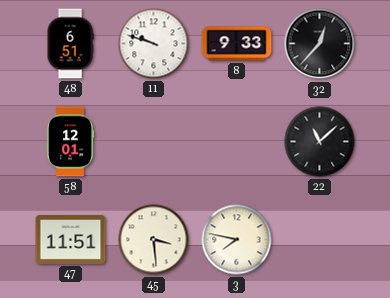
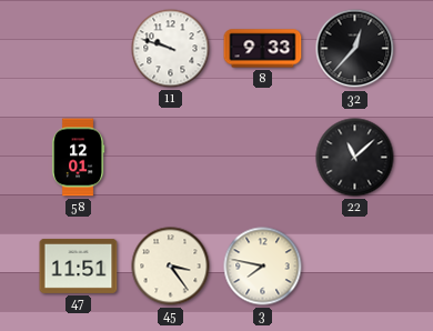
48: 6:51 -> none (70, 44)
45: 3:29 -> 3:24 (171, 267)
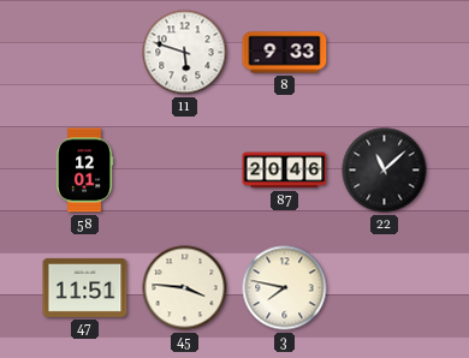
11: 9:48 -> 5:48 (185, 53)
32: 12:37 -> none (355, 49)
87: none -> 20:46 (285, 171)
45: 3:24 -> 3:46 (185, 288)
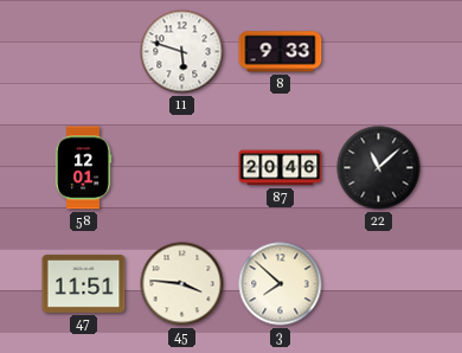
3: 7:47 -> 7:52 (281, 284)
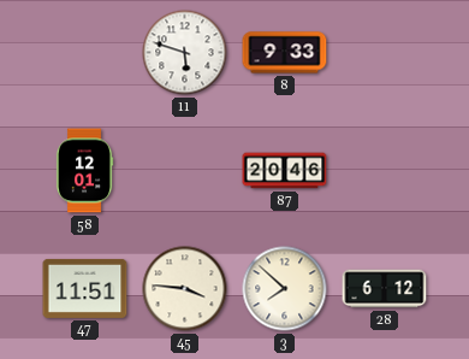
22: 11:08 -> none (379, 168)
28: none -> 6:12 (385, 289)
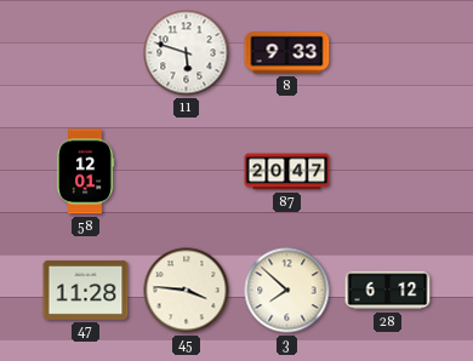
87: 20:46 -> 20:47 (287, 172)
47: 11:51 -> 11:28 (86, 290)
